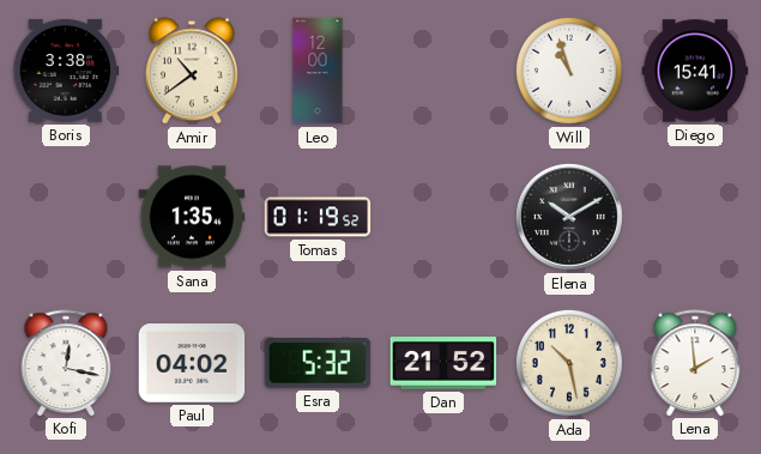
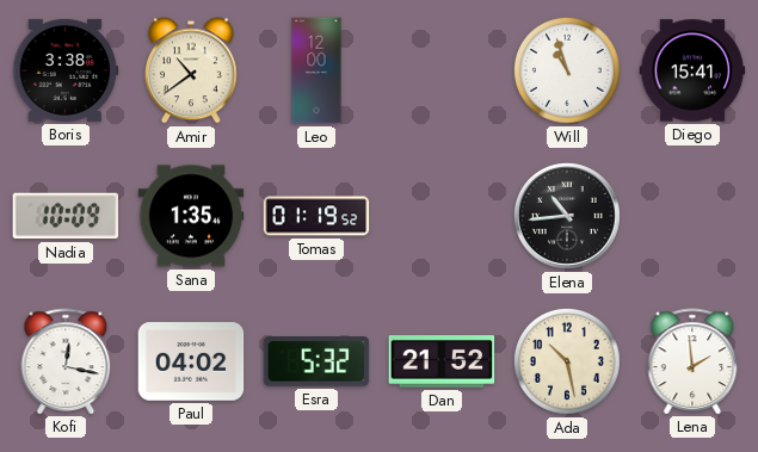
Nadia: none -> 10:09 (66, 216)
Elena: 10:10 -> 10:44 (567, 216)
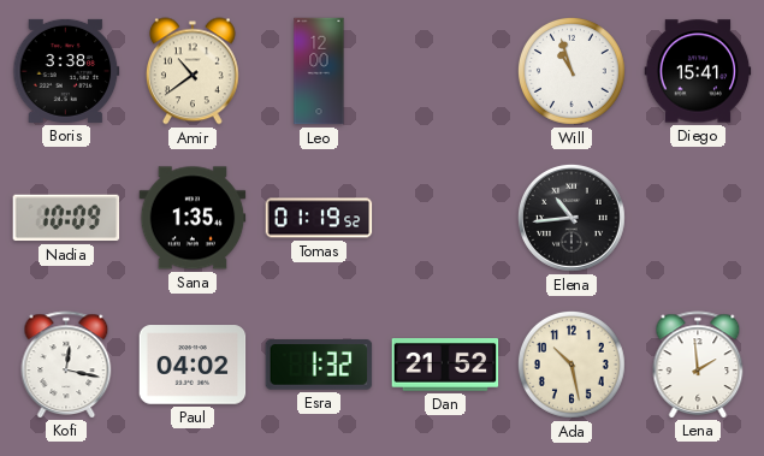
Esra: 5:32 -> 1:32 (319, 365)
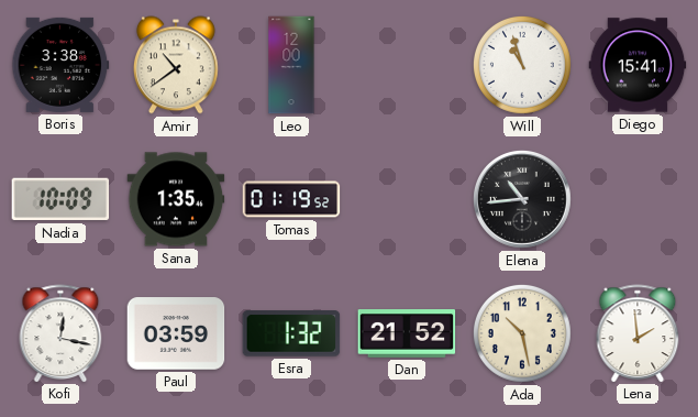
Paul: 04:02 -> 03:59 (176, 333)
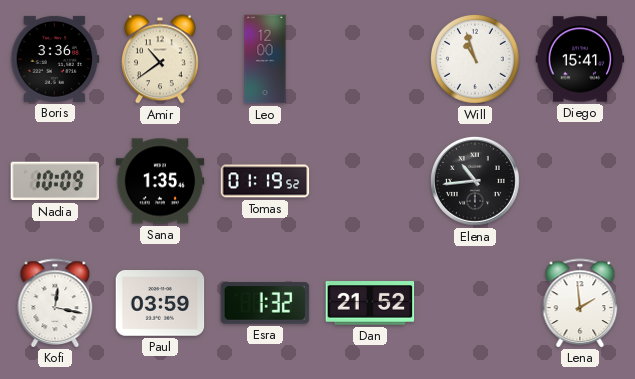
Boris: 3:38 -> 3:36 (55, 59)
Ada: 10:28 -> none (522, 333)
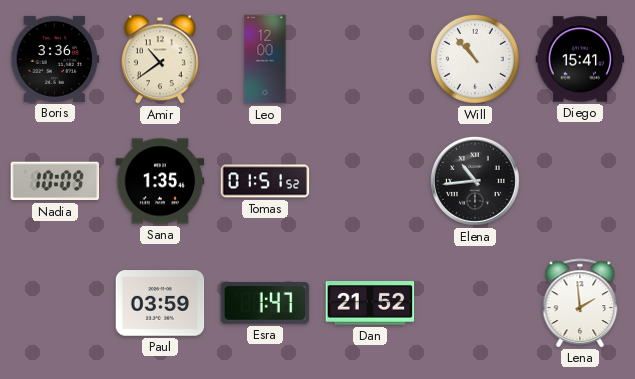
Will: 10:57 -> 10:53 (475, 59)
Tomas: 01:19 -> 01:51 (265, 181)
Kofi: 12:17 -> none (55, 303)
Esra: 1:32 -> 1:47 (265, 303)
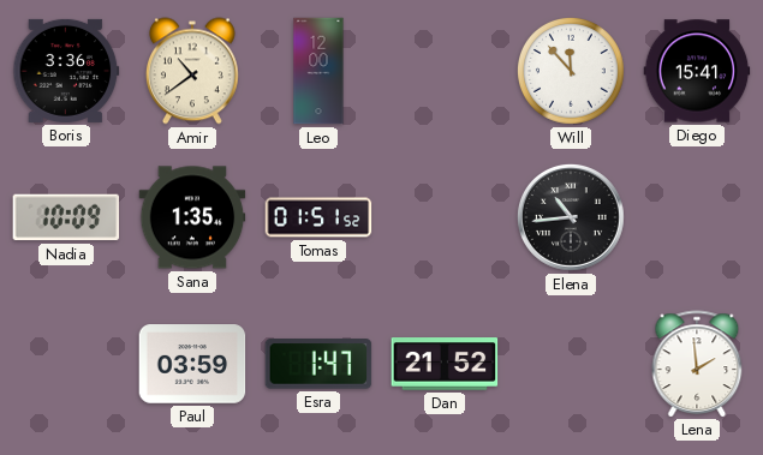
Will: 10:53 -> 11:53 (571, 71)
